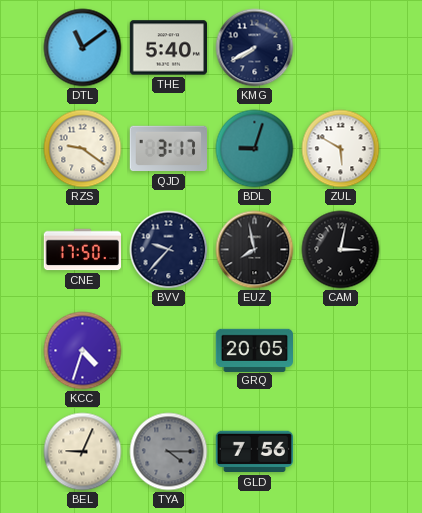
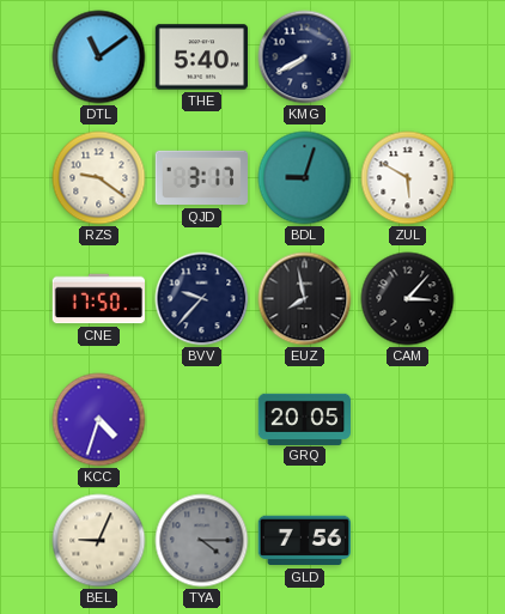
CAM: 3:02 -> 3:07 (408, 299)
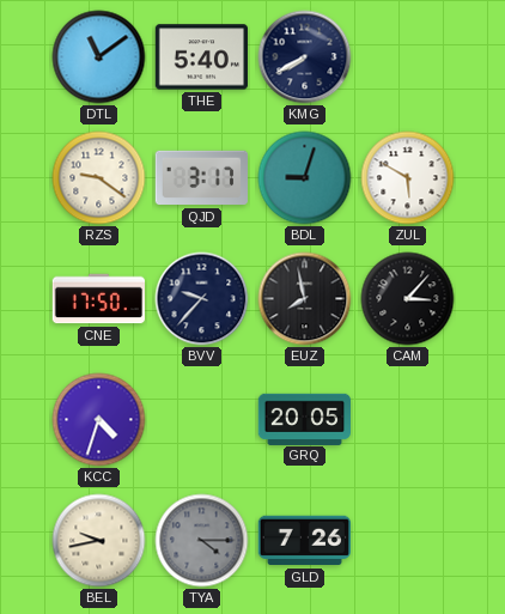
BEL: 9:04 -> 9:43 (99, 541)
GLD: 7:56 -> 7:26 (304, 541)
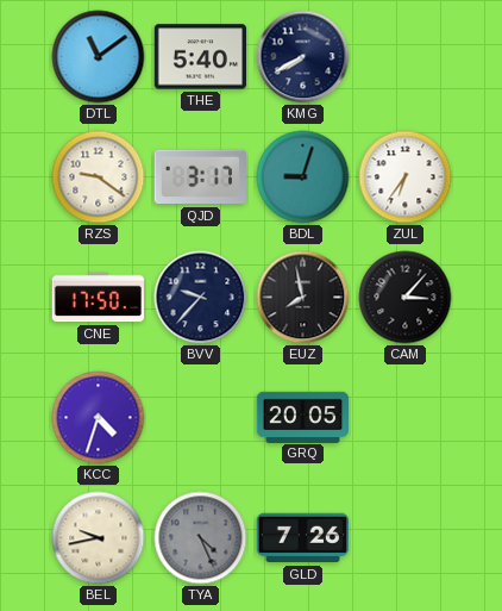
ZUL: 5:50 -> 6:36 (406, 177)
TYA: 4:15 -> 4:26 (201, 538)
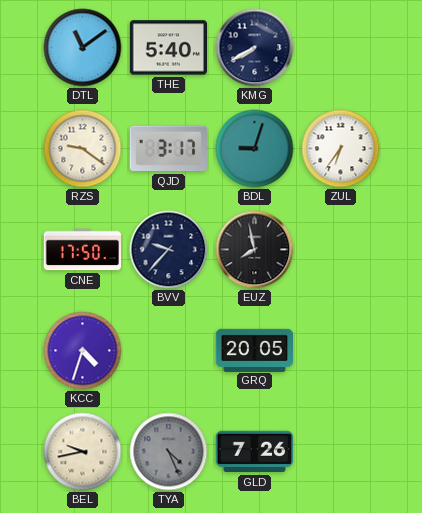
CAM: 3:07 -> none (406, 298)
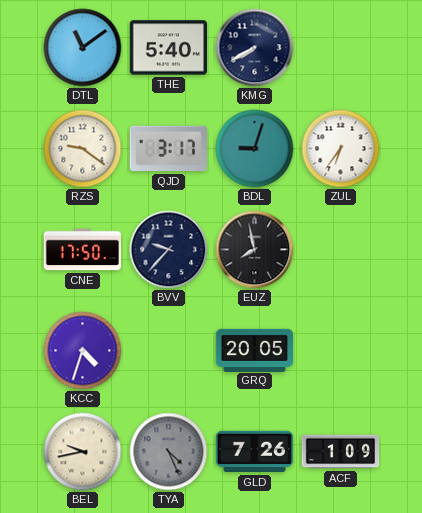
ACF: none -> 1:09 (341, 452)
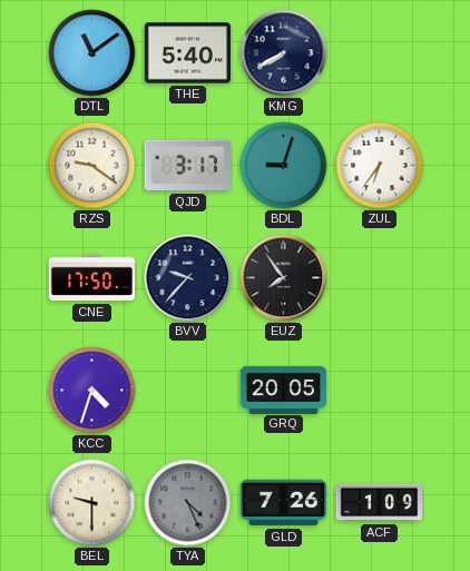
EUZ: 7:58 -> 7:54 (284, 278)
BEL: 9:43 -> 9:30 (92, 503)
